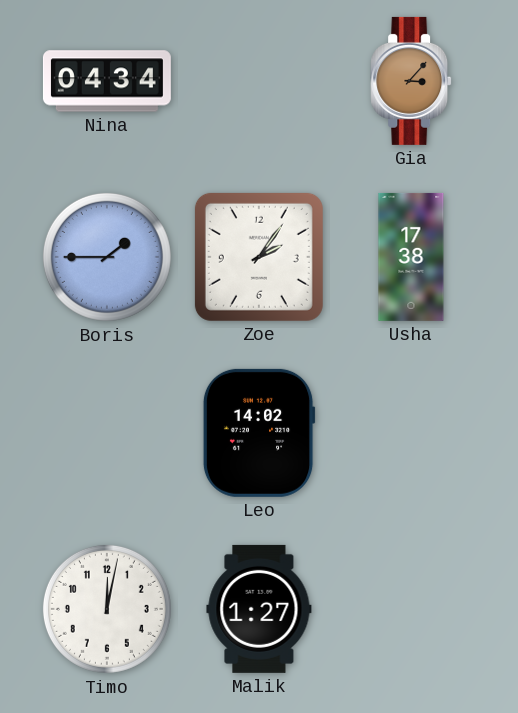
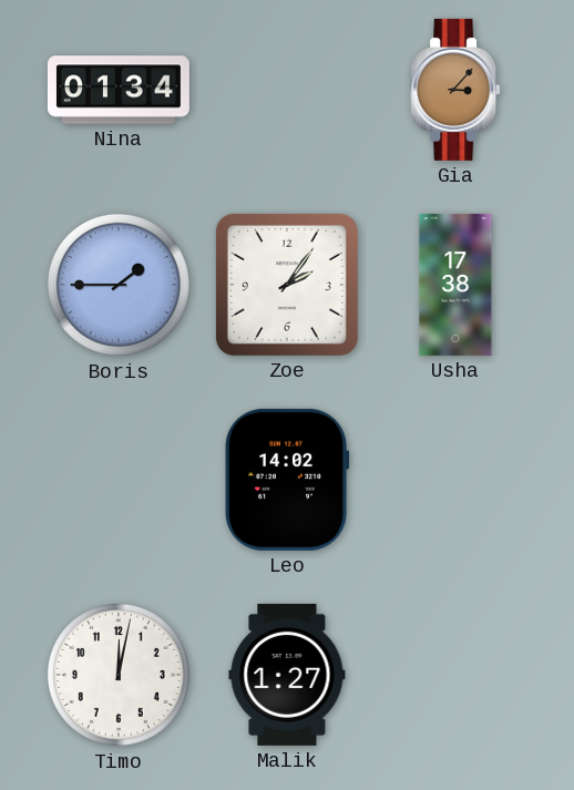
Nina: 04:34 -> 01:34 (119, 90)
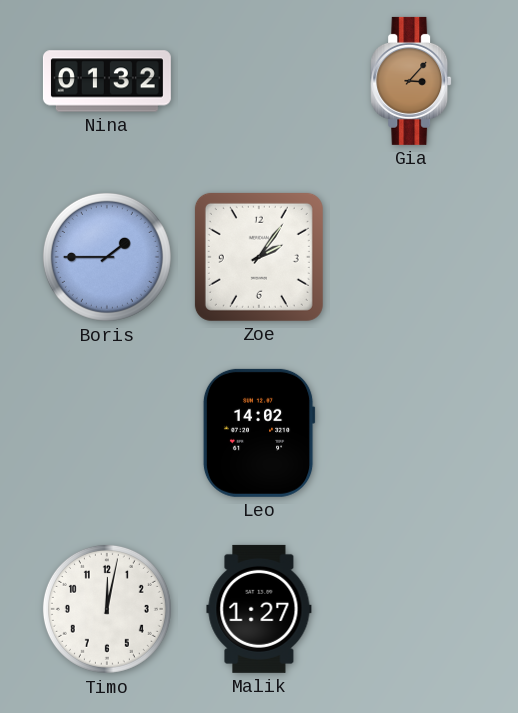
Nina: 01:34 -> 01:32 (107, 81)
Usha: 17:38 -> none (455, 285)
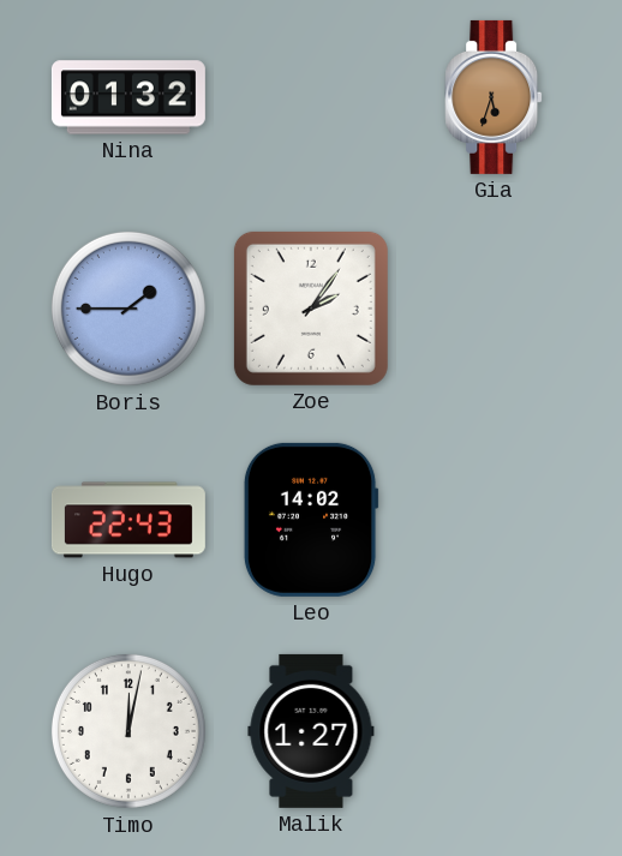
Gia: 3:07 -> 5:33 (494, 97)
Hugo: none -> 22:43 (128, 520)
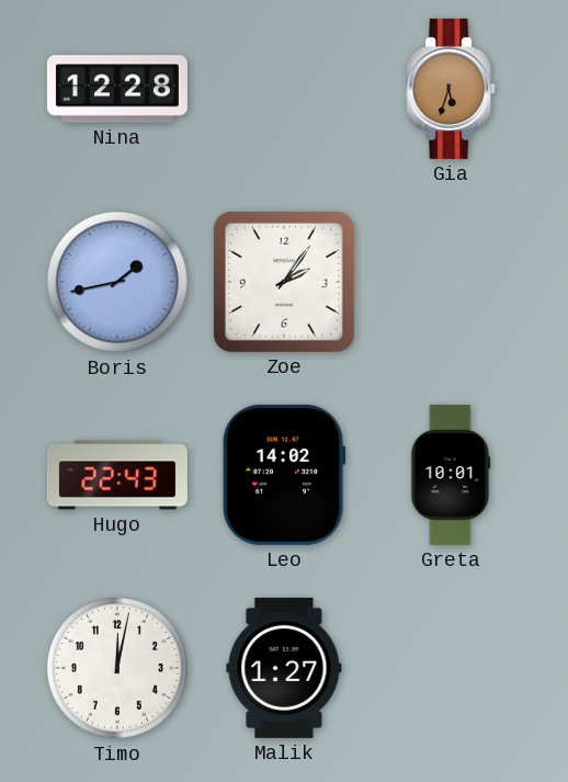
Nina: 01:32 -> 12:28 (117, 89)
Boris: 1:45 -> 1:43 (117, 282)
Greta: none -> 10:01 (451, 475)
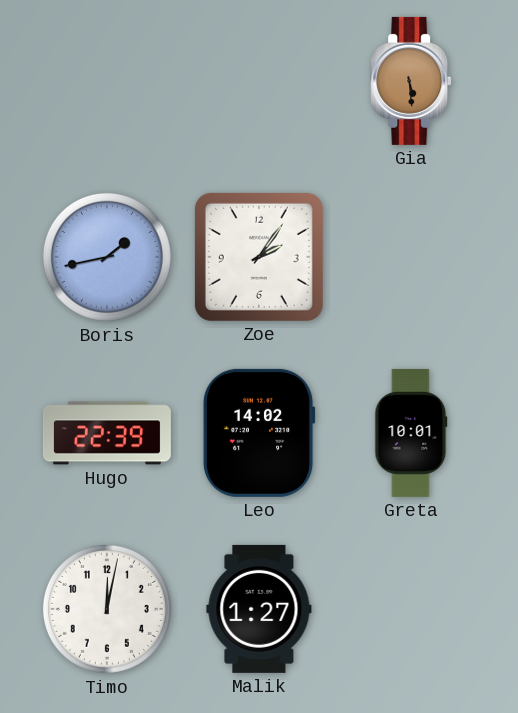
Nina: 12:28 -> none (117, 89)
Gia: 5:33 -> 5:29 (411, 81)
Hugo: 22:43 -> 22:39 (107, 433)
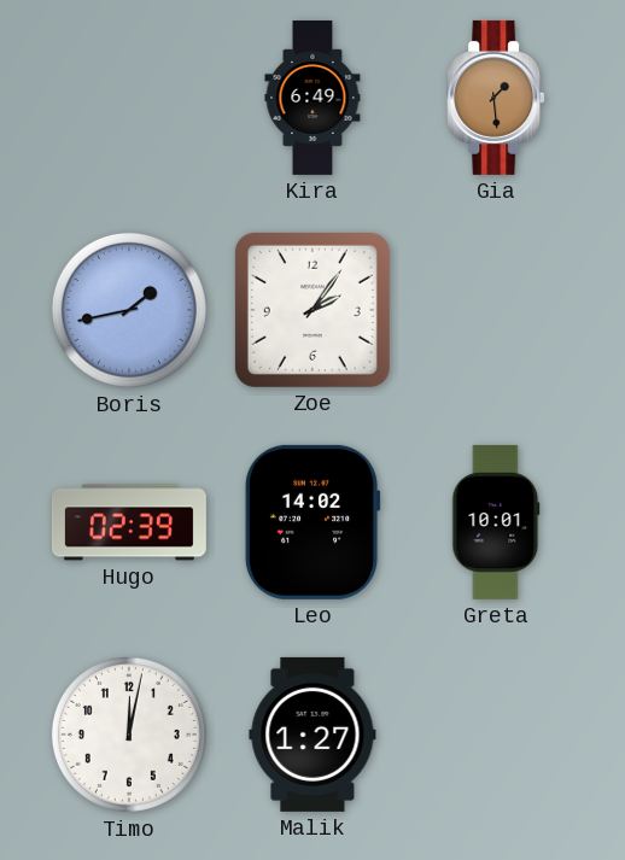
Kira: none -> 6:49 (312, 98)
Gia: 5:29 -> 1:29 (496, 98)
Hugo: 22:39 -> 02:39 (129, 522)
